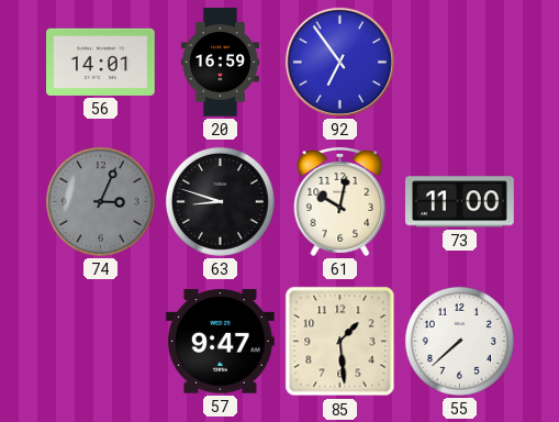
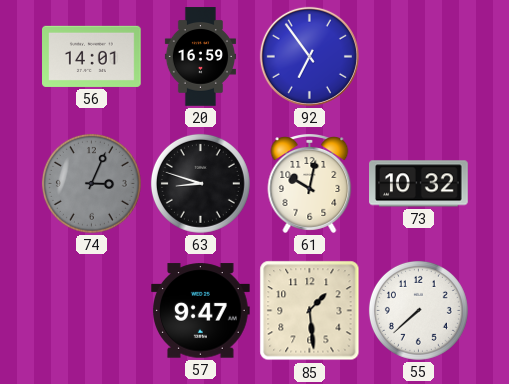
73: 11:00 -> 10:32 (419, 184)
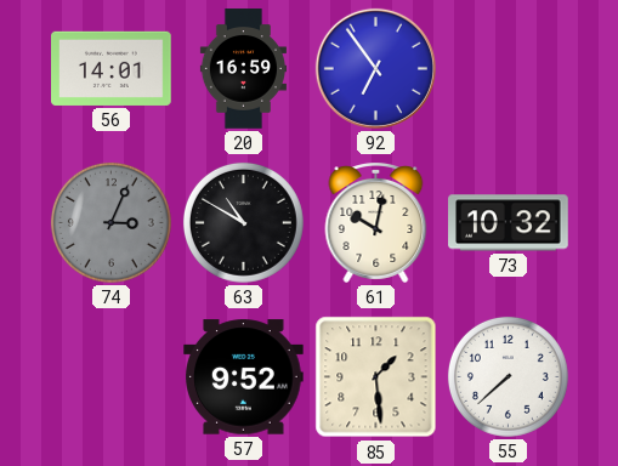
63: 8:48 -> 10:50 (243, 222)
57: 9:47 -> 9:52 (244, 377)
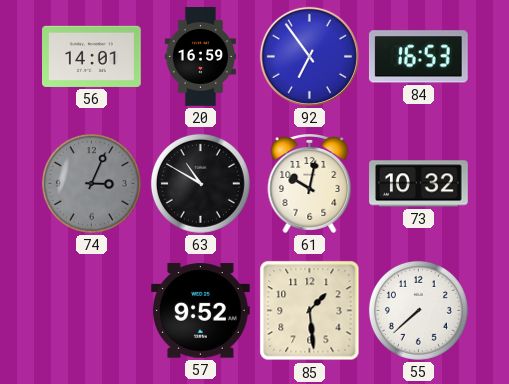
84: none -> 16:53 (418, 57)
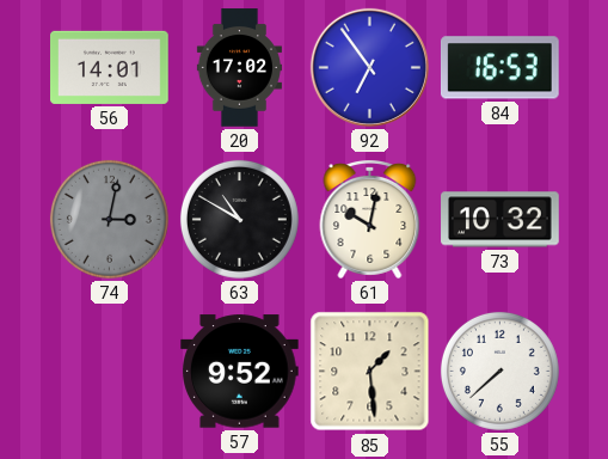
20: 16:59 -> 17:02 (239, 68)
74: 3:04 -> 3:02 (109, 219)
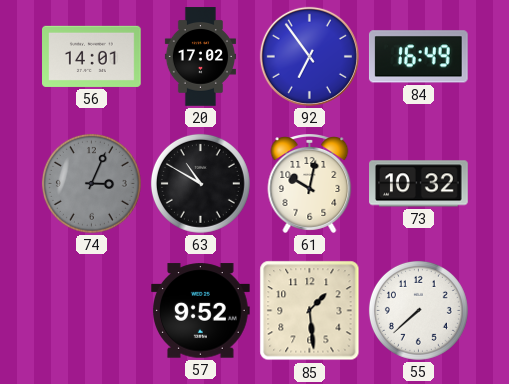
84: 16:53 -> 16:49 (418, 57)
74: 3:02 -> 3:04 (91, 183)
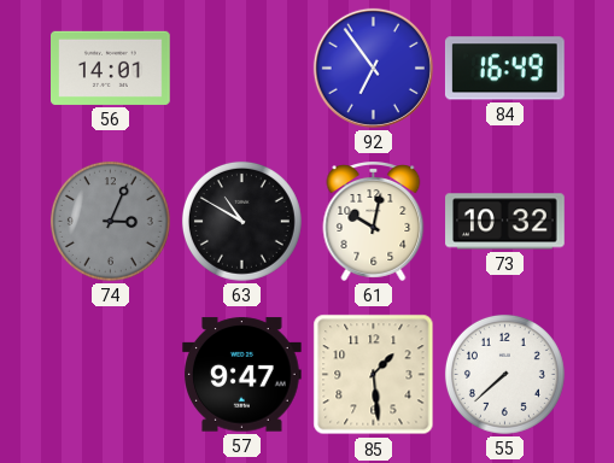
20: 17:02 -> none (200, 57)
57: 9:52 -> 9:47 (242, 375)
